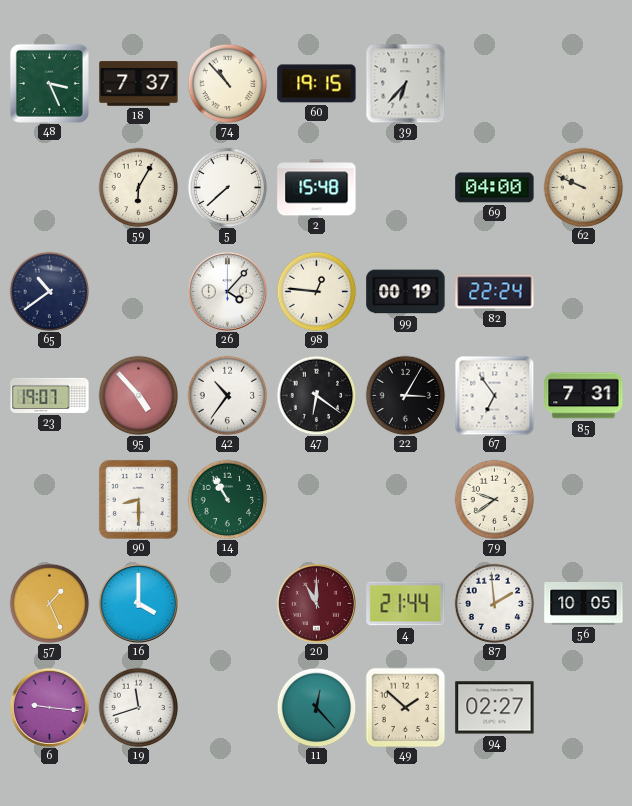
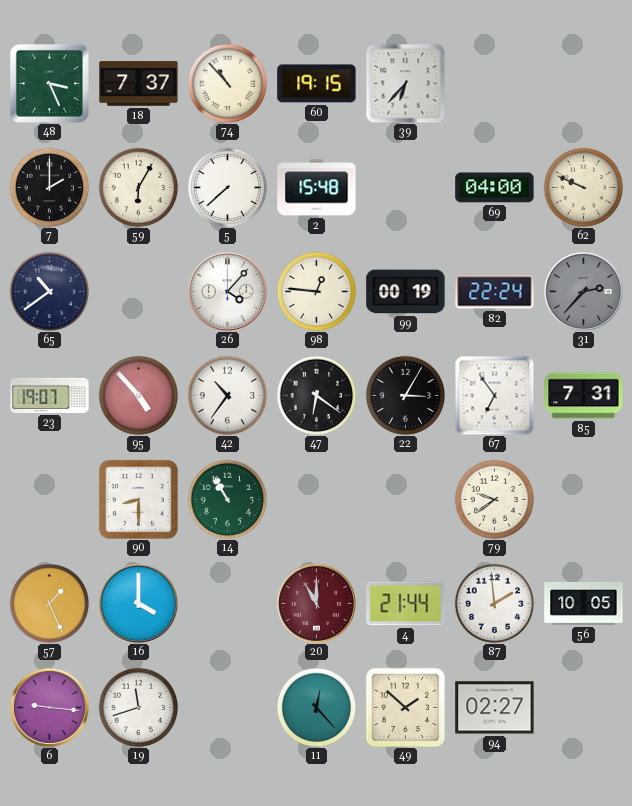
7: none -> 2:00 (49, 187)
31: none -> 2:37 (583, 291)
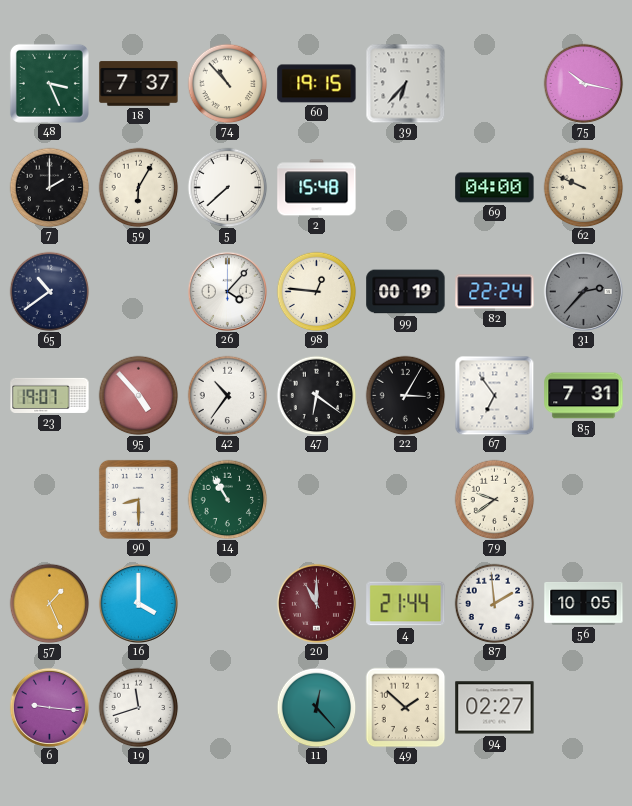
75: none -> 10:17 (583, 83)
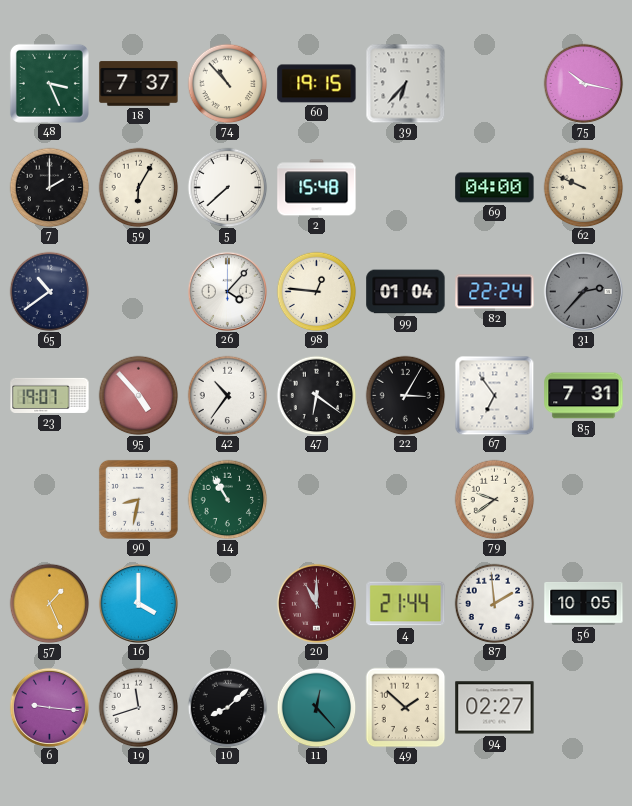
99: 00:19 -> 01:04 (406, 292)
90: 8:30 -> 8:32 (138, 499)
10: none -> 8:08 (227, 707)
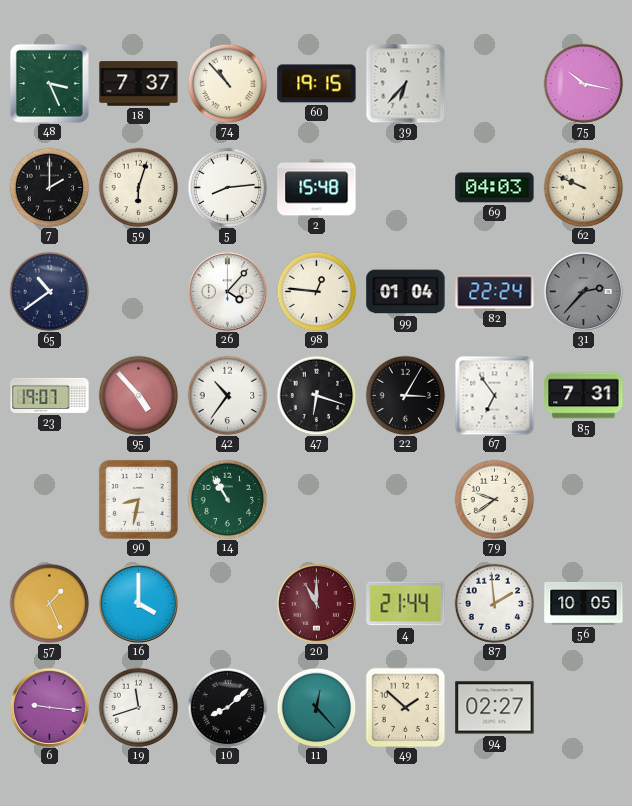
59: 6:05 -> 6:03 (138, 187)
5: 7:38 -> 8:14 (227, 187)
69: 04:00 -> 04:03 (495, 188)
47: 6:21 -> 6:18 (316, 395)
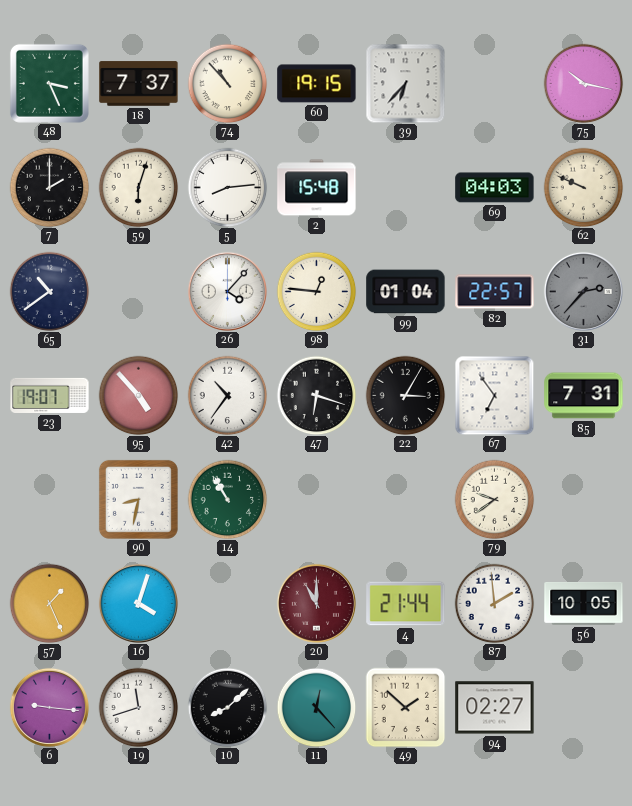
82: 22:24 -> 22:57 (495, 292)
16: 4:00 -> 4:03 (138, 603)
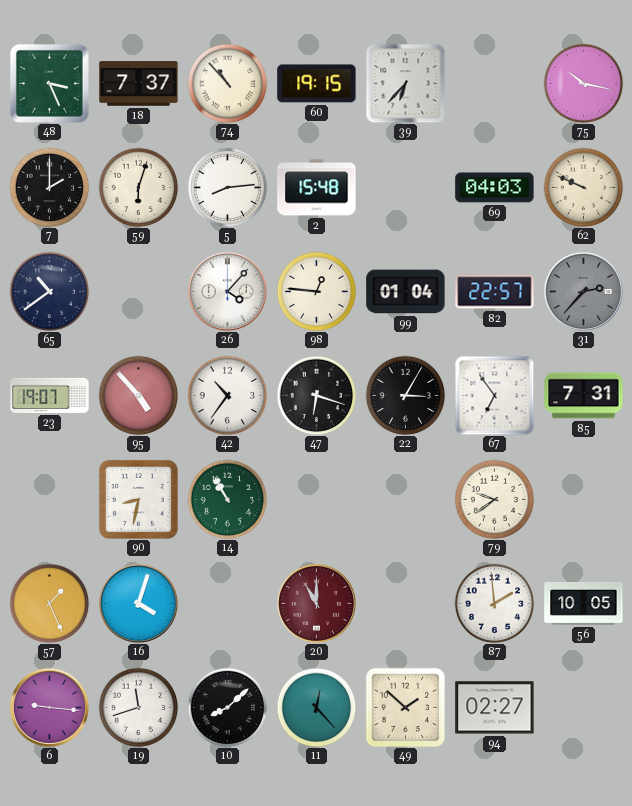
4: 21:44 -> none (406, 604)
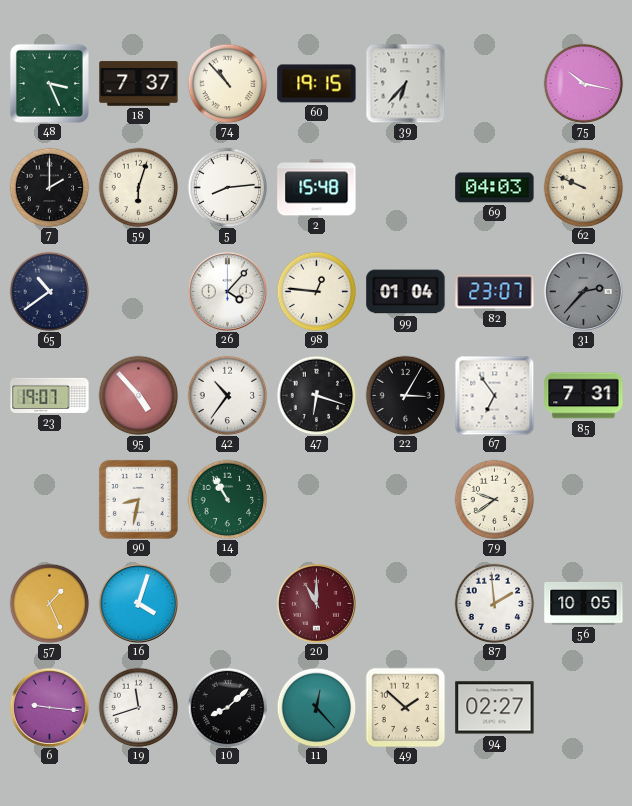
82: 22:57 -> 23:07 (495, 292)
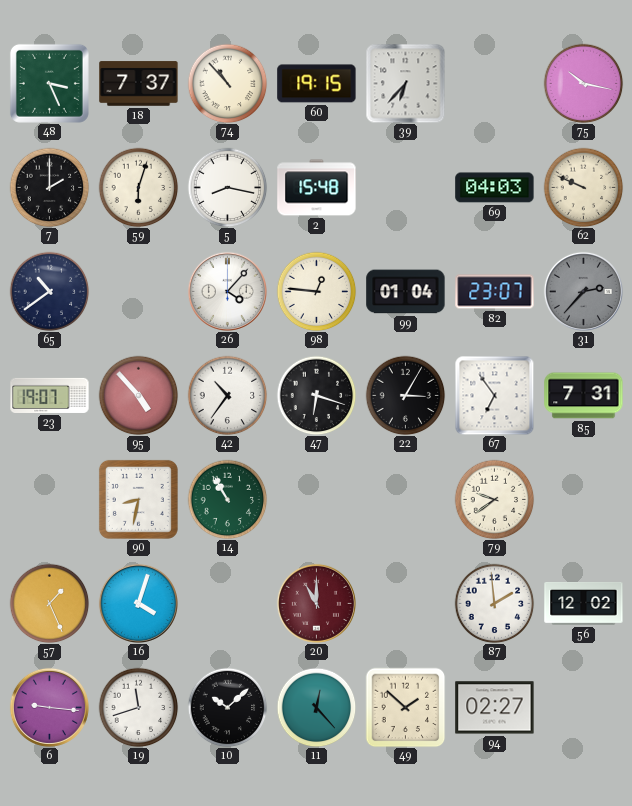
5: 8:14 -> 8:17 (227, 187)
56: 10:05 -> 12:02 (584, 604)
10: 8:08 -> 10:08 (227, 707)
